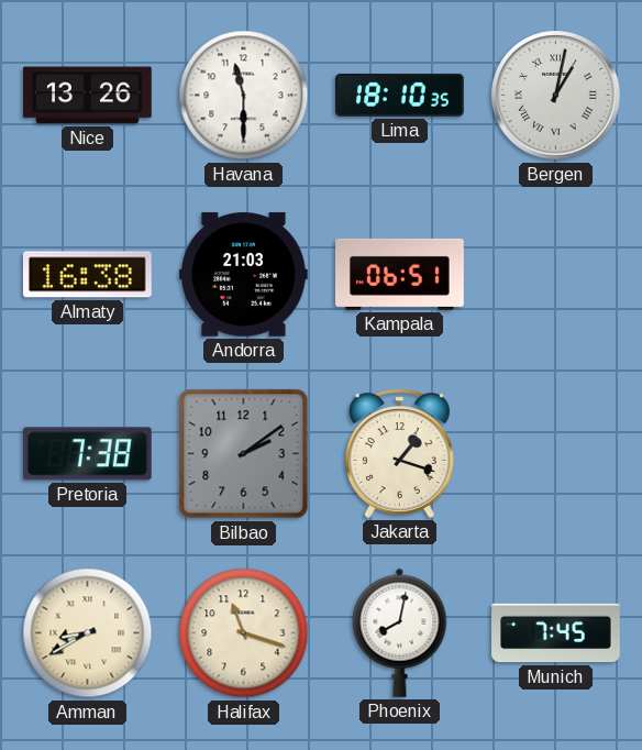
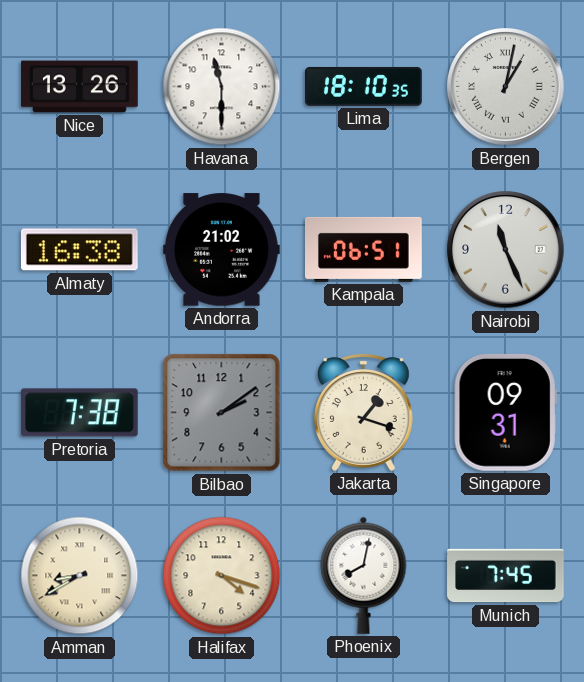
Andorra: 21:03 -> 21:02 (222, 250)
Nairobi: none -> 11:26 (506, 250)
Singapore: none -> 09:31 (505, 412)
Halifax: 11:18 -> 4:18 (222, 576)
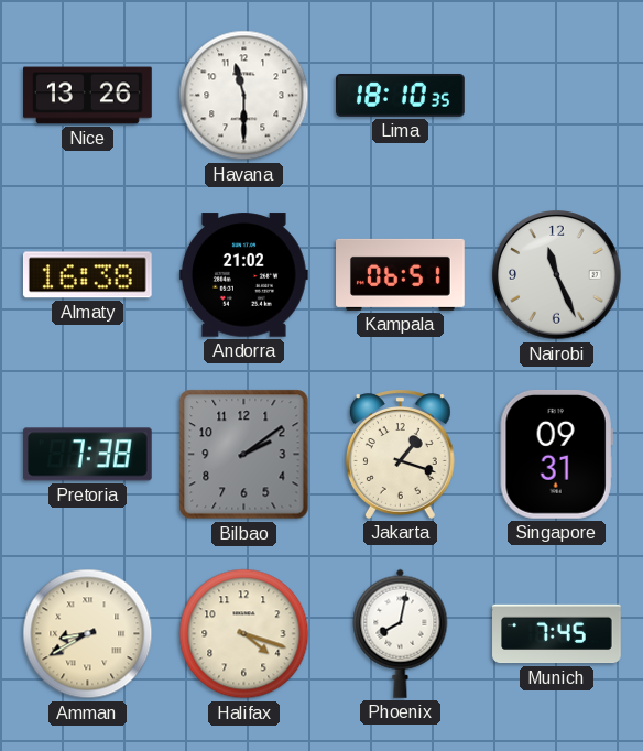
Bergen: 1:02 -> none (506, 87)
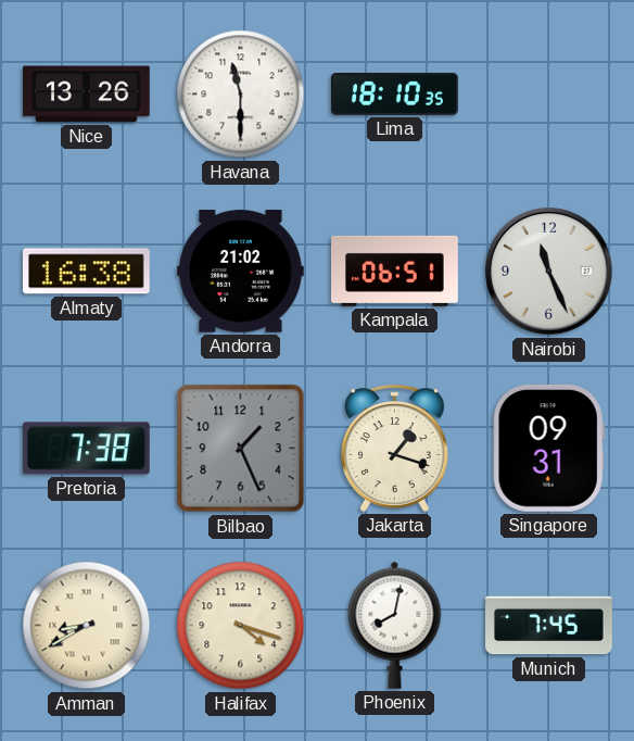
Bilbao: 2:09 -> 1:26 (241, 449)
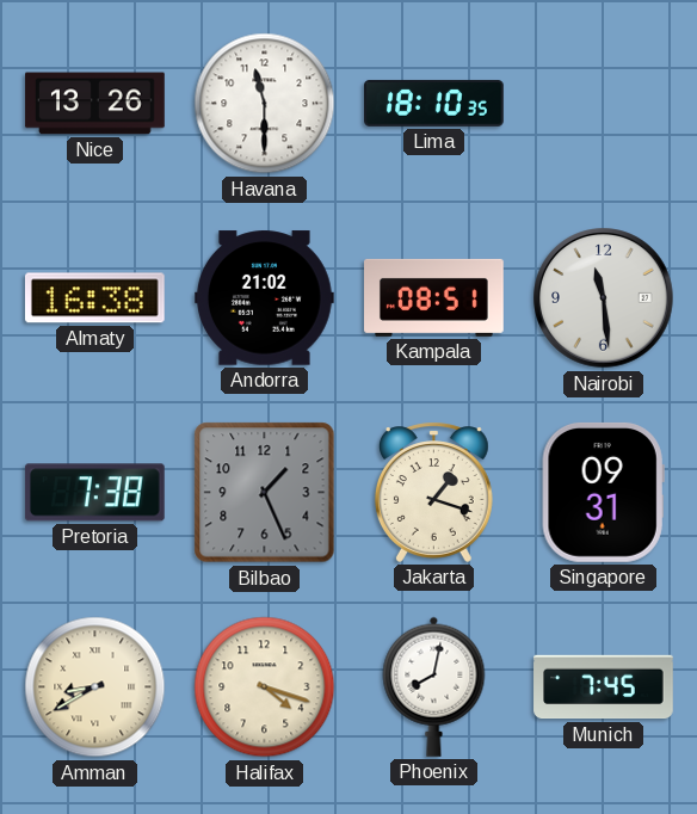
Kampala: 06:51 -> 08:51 (434, 297)
Nairobi: 11:26 -> 11:29 (604, 298)
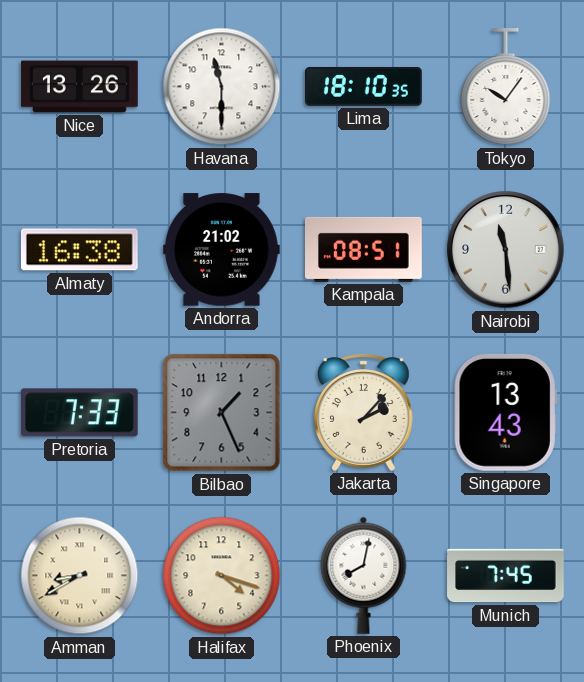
Tokyo: none -> 10:06 (506, 88)
Pretoria: 7:38 -> 7:33 (79, 413)
Jakarta: 1:18 -> 2:07 (363, 412)
Singapore: 09:31 -> 13:43 (505, 412)
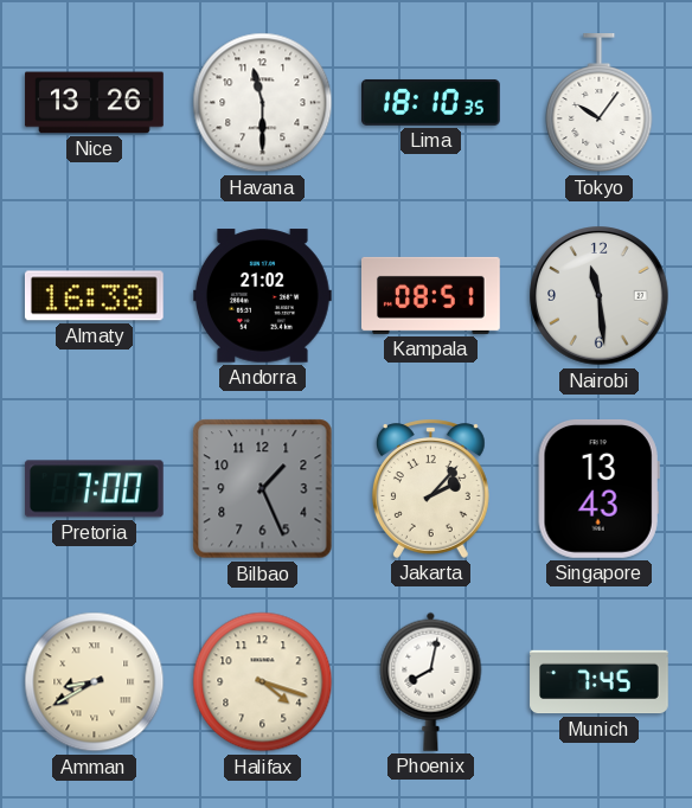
Pretoria: 7:33 -> 7:00 (94, 489)
